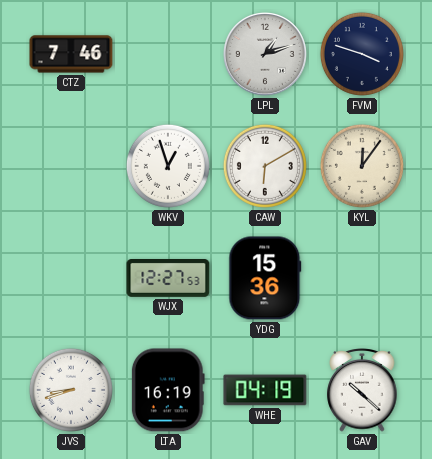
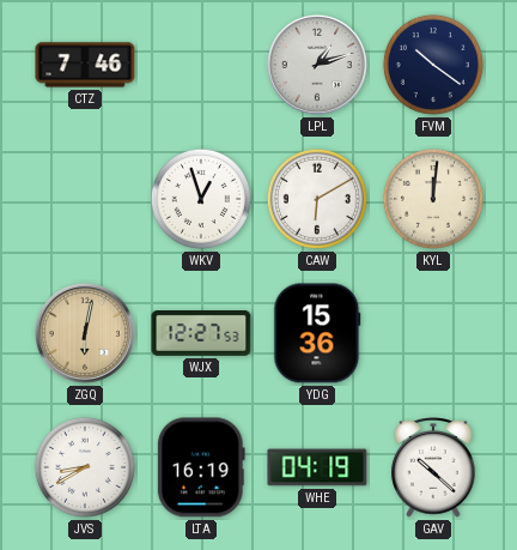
FVM: 3:48 -> 10:21 (433, 65)
KYL: 12:06 -> 12:01 (433, 199)
ZGQ: none -> 6:02 (85, 333)
JVS: 8:42 -> 8:40 (85, 467)
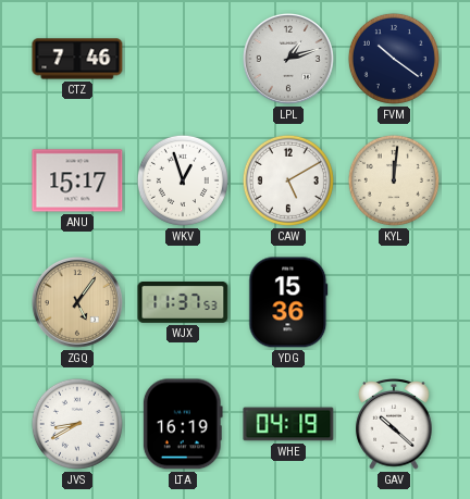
ANU: none -> 15:17 (77, 180)
CAW: 6:10 -> 5:10 (288, 180)
ZGQ: 6:02 -> 5:06 (77, 302)
WJX: 12:27 -> 11:37 (183, 303)
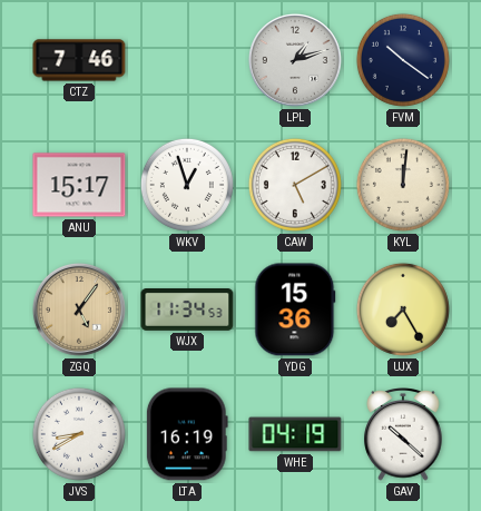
WJX: 11:37 -> 11:34 (187, 311)
UJX: none -> 7:25 (403, 309)
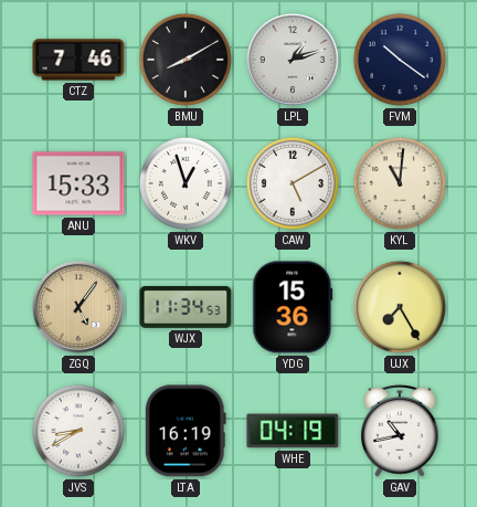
BMU: none -> 8:10 (185, 60)
ANU: 15:17 -> 15:33 (78, 183)
KYL: 12:01 -> 11:01 (400, 183)
GAV: 10:22 -> 10:43 (400, 431)
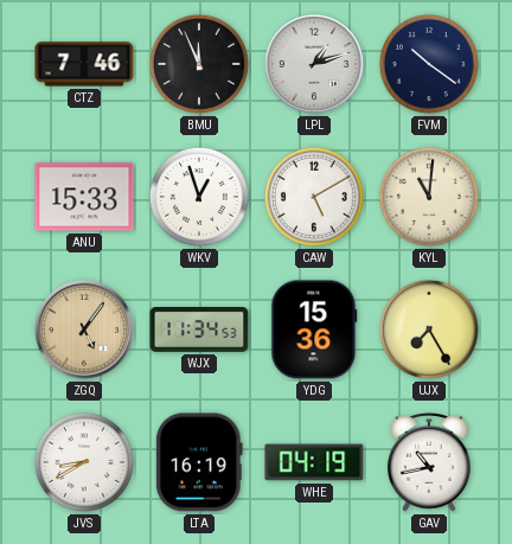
BMU: 8:10 -> 11:56 (199, 64)
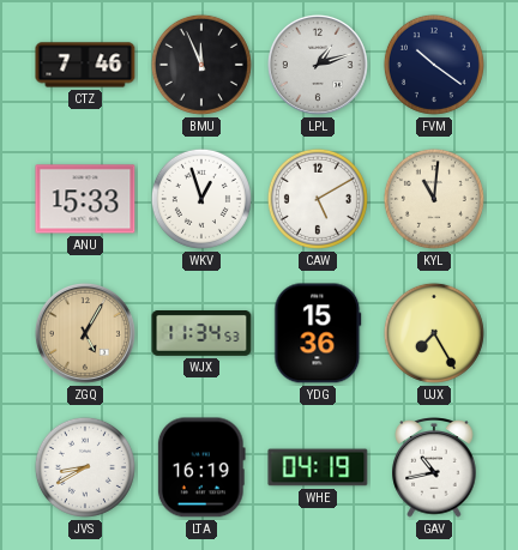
ZGQ: 5:06 -> 5:05 (85, 333)
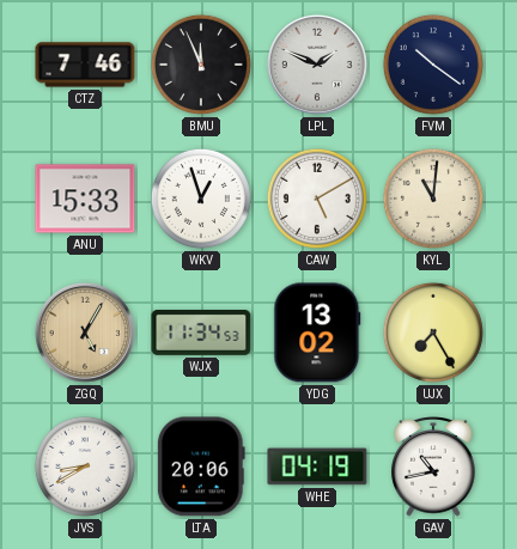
LPL: 1:12 -> 1:49 (317, 65)
YDG: 15:36 -> 13:02 (317, 333)
LTA: 16:19 -> 20:06 (201, 466)
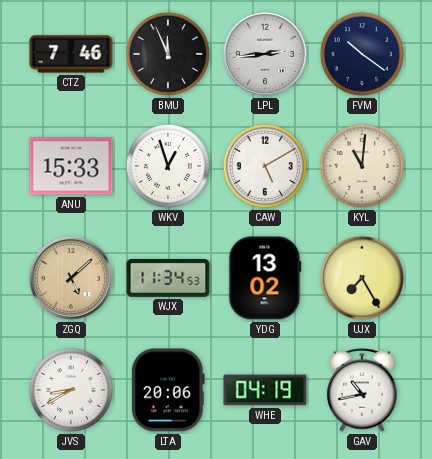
LPL: 1:49 -> 2:44 (265, 54)
ZGQ: 5:05 -> 5:08 (71, 278)
